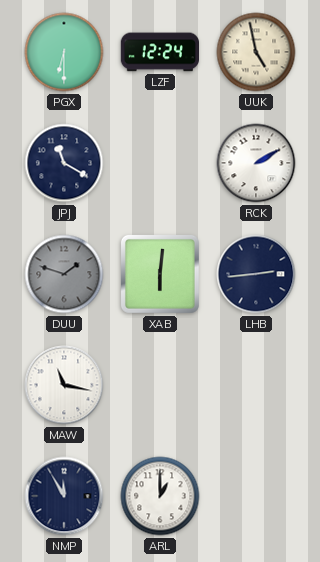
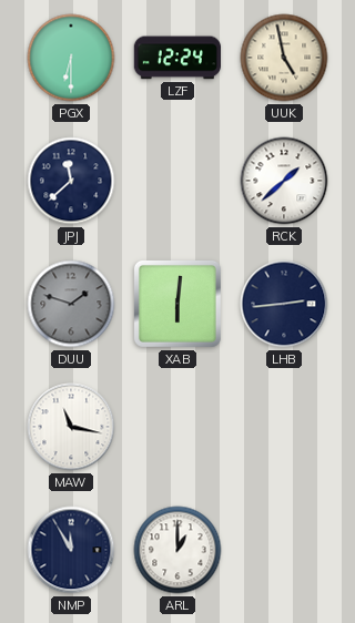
JPJ: 11:20 -> 11:38 (71, 181)
RCK: 2:10 -> 1:38 (284, 181)
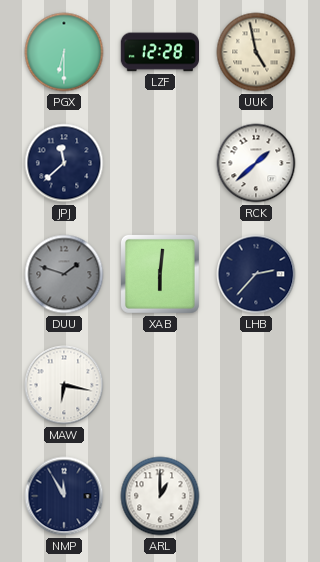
LZF: 12:24 -> 12:28 (159, 52)
LHB: 2:44 -> 2:37 (256, 274)
MAW: 11:17 -> 6:17 (64, 385)
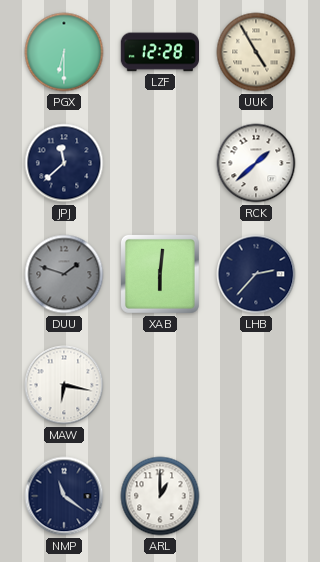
UUK: 4:58 -> 4:55 (256, 52)
NMP: 11:55 -> 11:21 (64, 496)
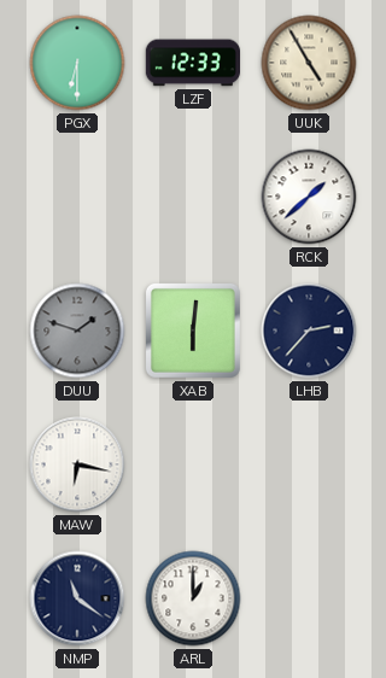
LZF: 12:28 -> 12:33 (192, 63)
JPJ: 11:38 -> none (64, 163)
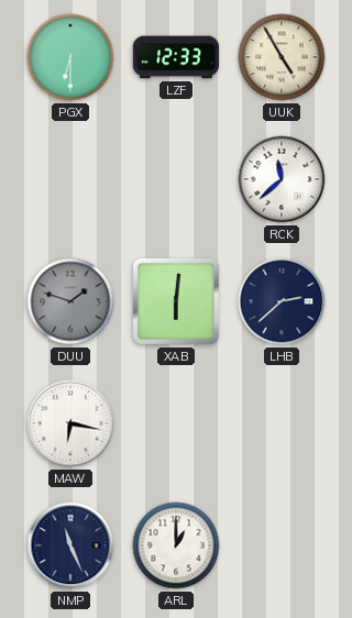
RCK: 1:38 -> 11:38 (282, 179)
LHB: 2:37 -> 2:38 (282, 301)
NMP: 11:21 -> 11:26 (70, 545)
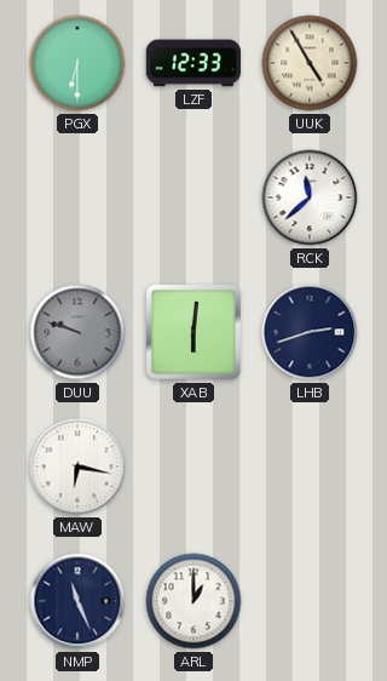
DUU: 1:48 -> 9:48 (77, 332)
LHB: 2:38 -> 2:42 (310, 332)
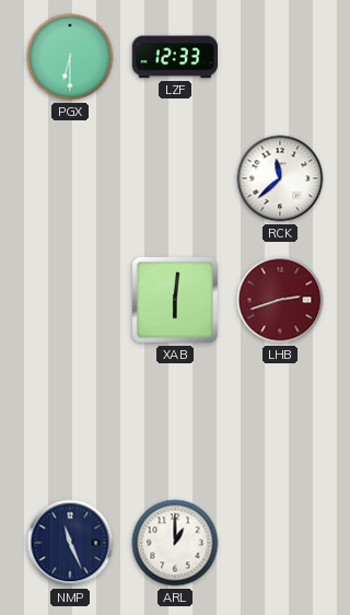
UUK: 4:55 -> none (310, 63)
DUU: 9:48 -> none (77, 332)
LHB dial: navy -> burgundy (280, 300)
MAW: 6:17 -> none (77, 467)
